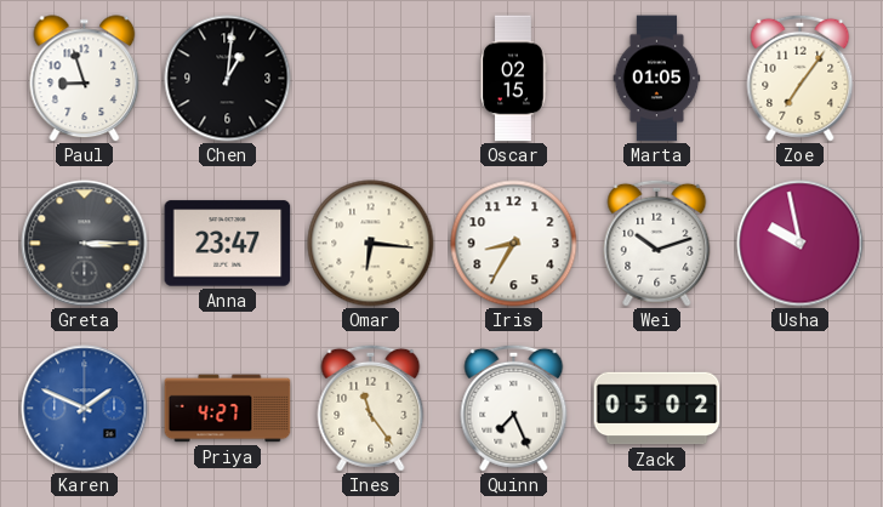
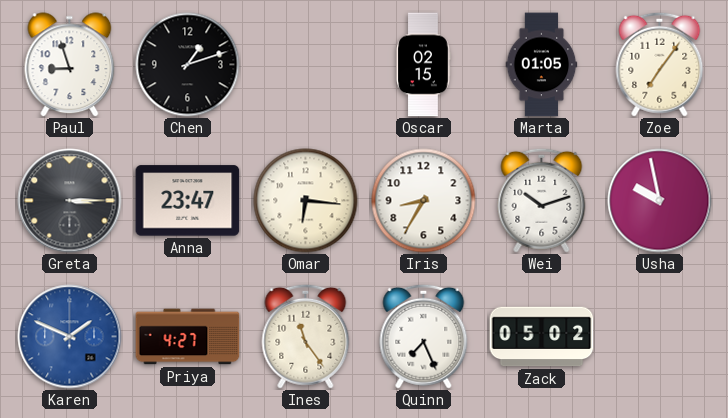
Chen: 1:01 -> 1:12 (188, 65)
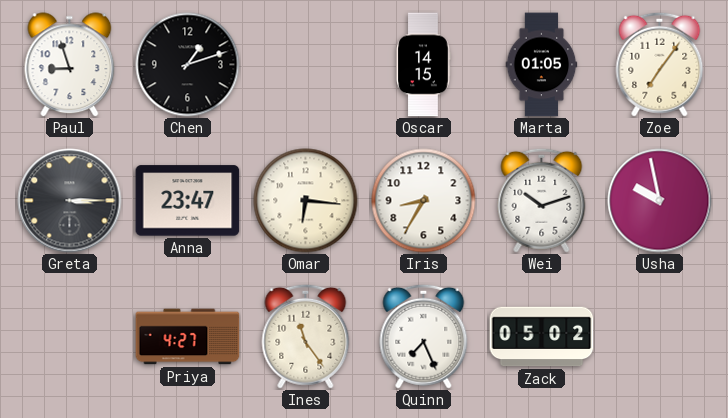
Oscar: 02:15 -> 14:15 (423, 65)
Karen: 1:49 -> none (70, 337)
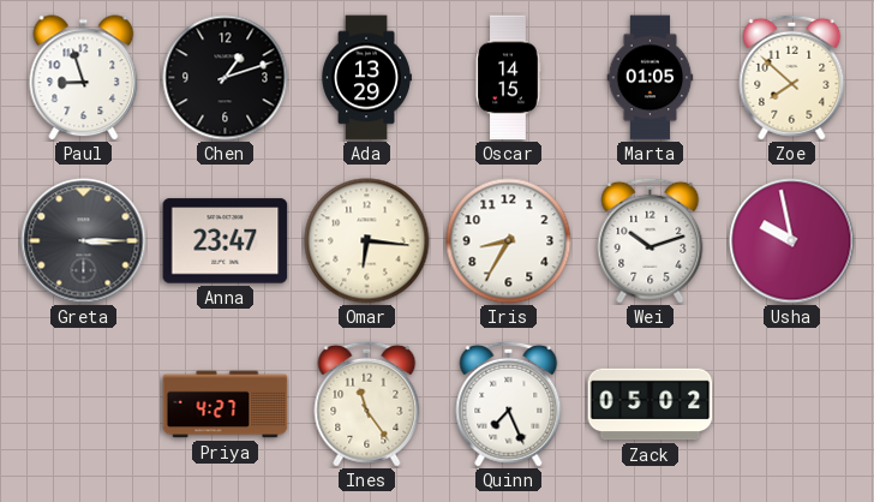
Ada: none -> 13:29 (366, 78)
Zoe: 7:06 -> 7:52 (792, 77)
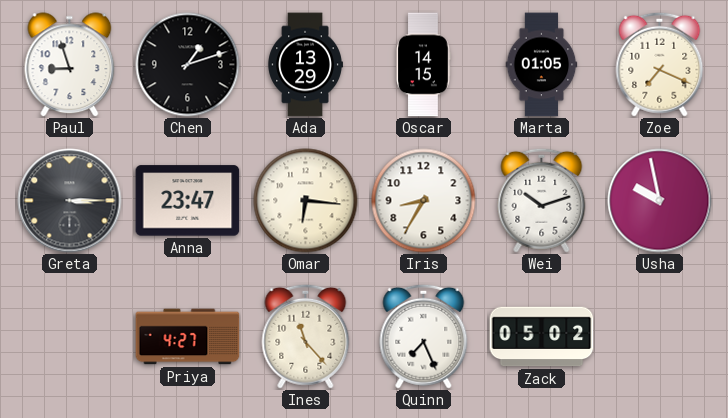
Zoe: 7:52 -> 7:19 (660, 64)
Ines: 11:24 -> 11:23 (306, 336)
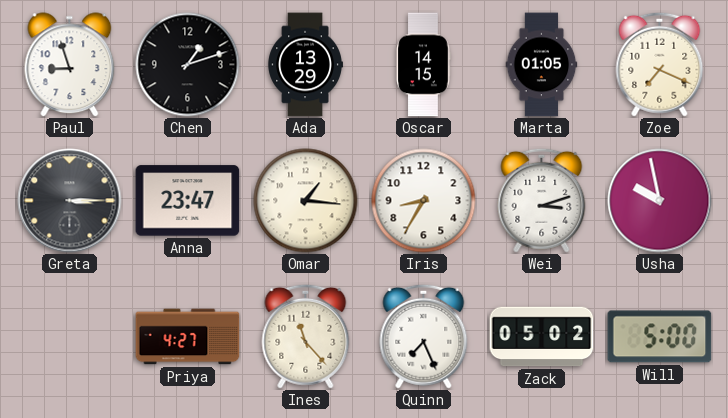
Omar: 6:16 -> 1:16 (306, 201)
Wei: 10:12 -> 3:12 (542, 200)
Will: none -> 5:00 (660, 337)
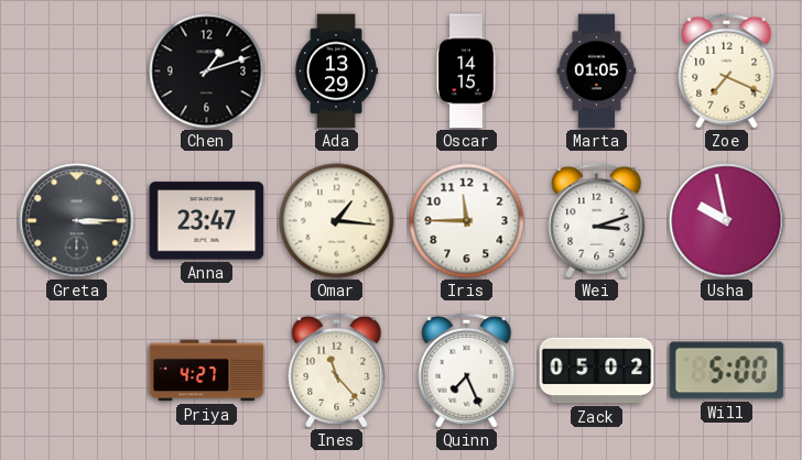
Paul: 8:57 -> none (70, 65)
Iris: 8:35 -> 11:45 (467, 221)
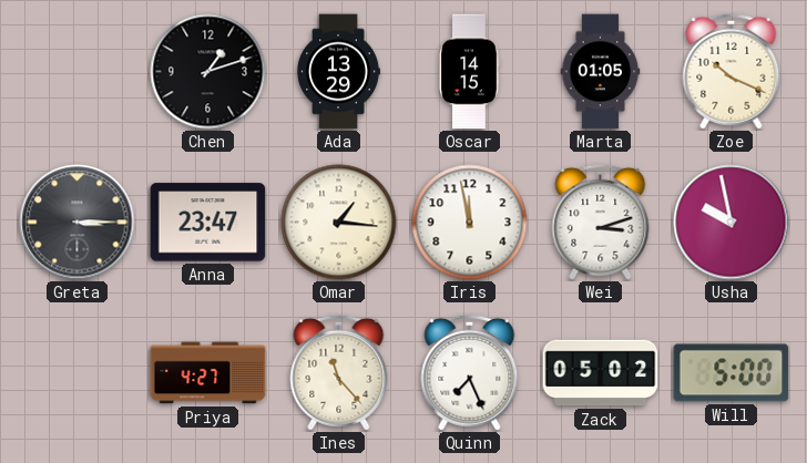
Zoe: 7:19 -> 10:19 (732, 71)
Iris: 11:45 -> 11:58 (470, 223)
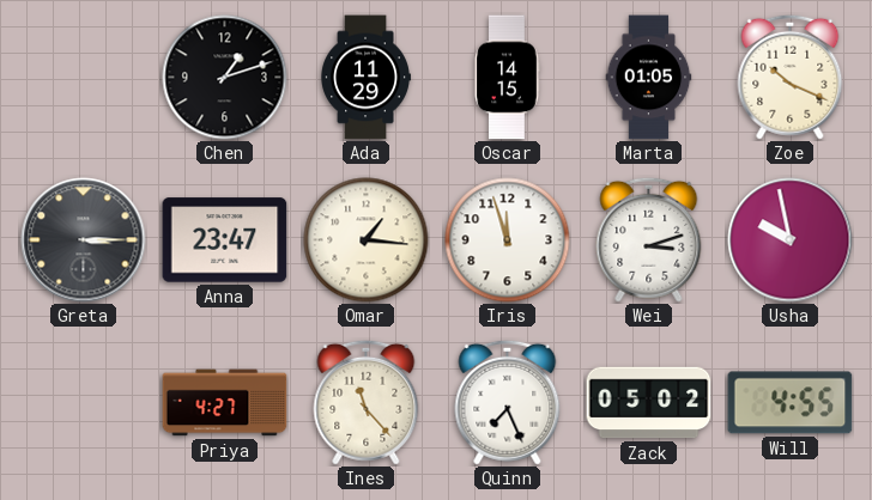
Ada: 13:29 -> 11:29 (365, 78)
Iris: 11:58 -> 11:57 (508, 240)
Will: 5:00 -> 4:55 (791, 403)
